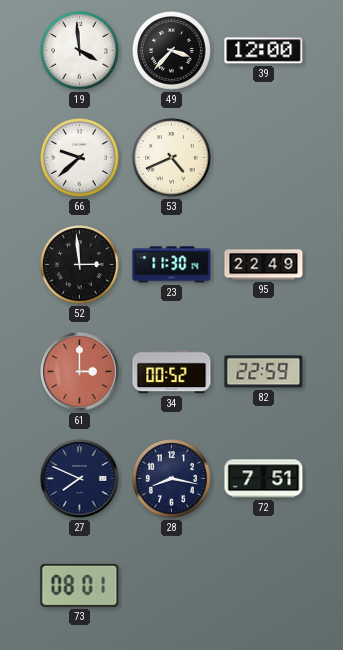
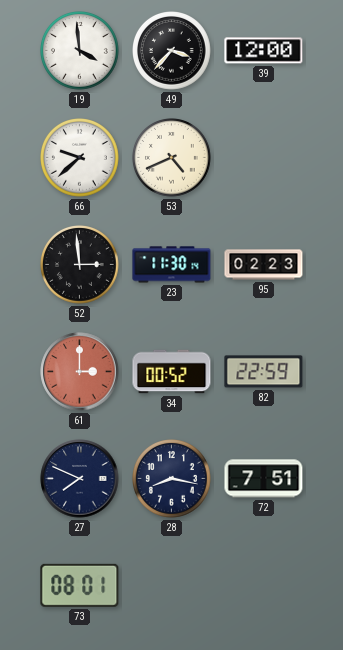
95: 22:49 -> 02:23 (264, 265)
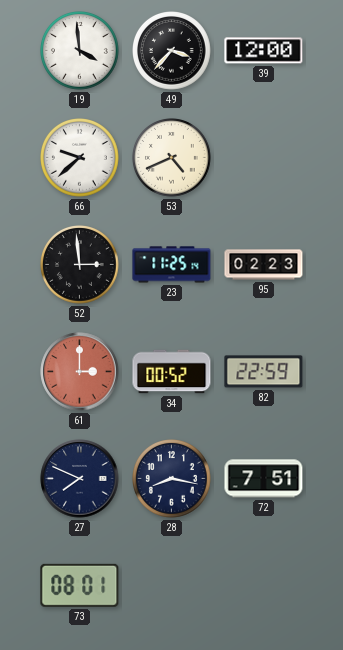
23: 11:30 -> 11:25 (172, 265)
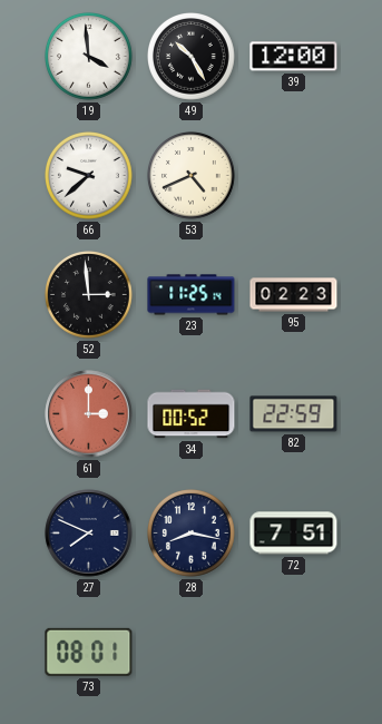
49: 3:37 -> 10:25 (192, 57)
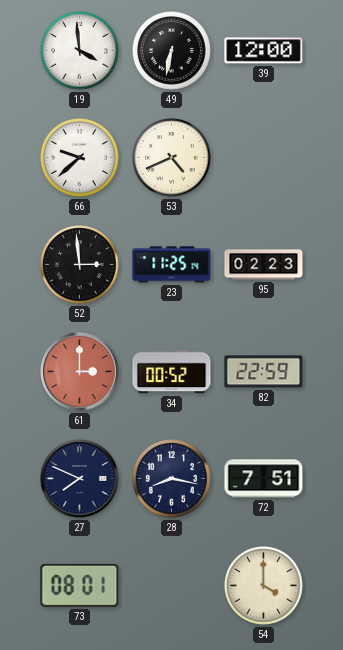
49: 10:25 -> 6:32 (172, 51)
54: none -> 4:00 (264, 586)
